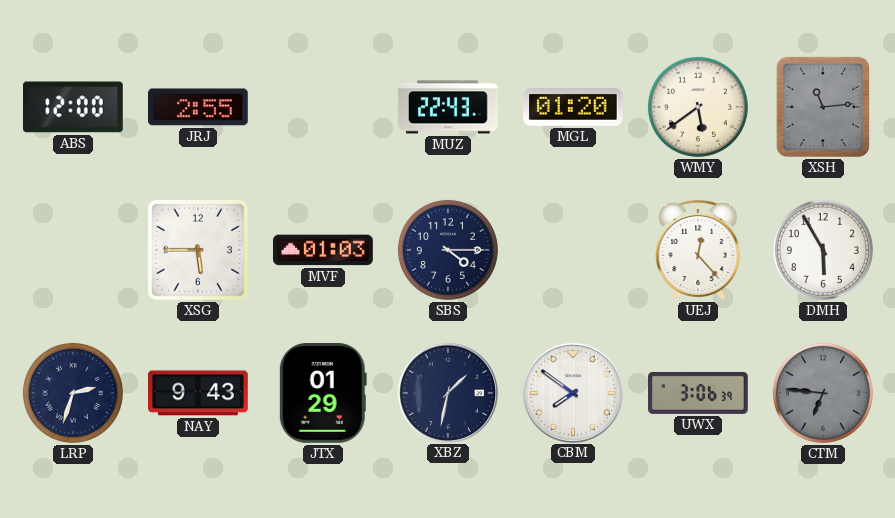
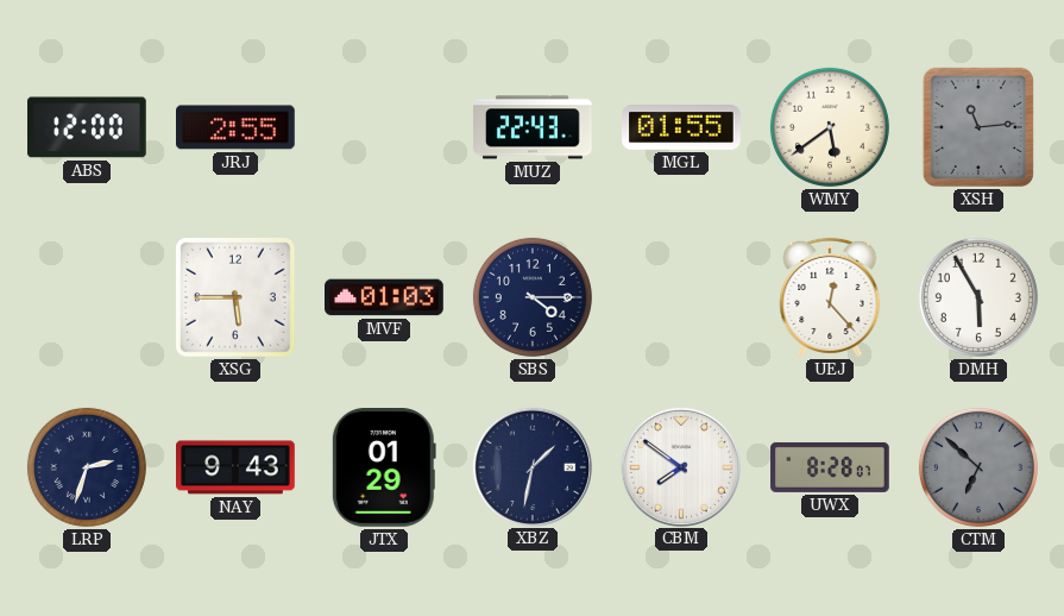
MGL: 01:20 -> 01:55 (682, 128)
UWX: 3:06 -> 8:28 (830, 467)
CTM: 6:46 -> 6:52 (978, 467)
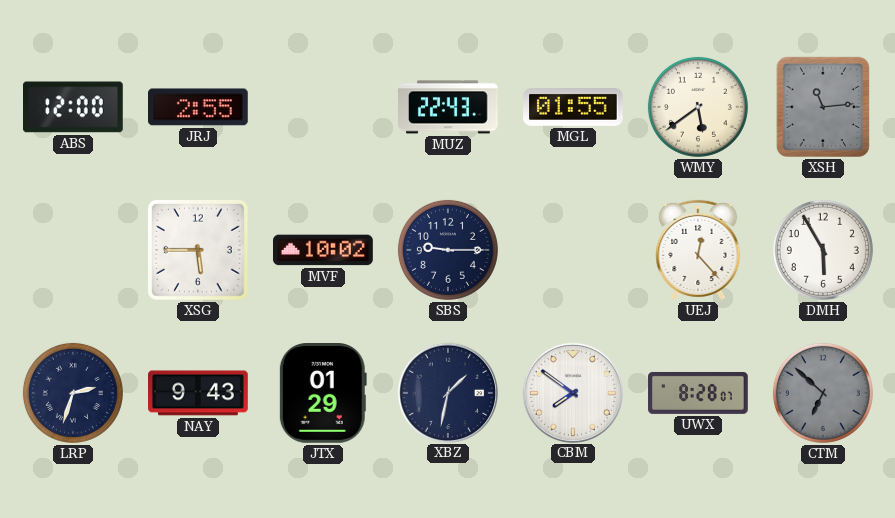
MVF: 01:03 -> 10:02 (324, 250)
SBS: 4:15 -> 9:15 (448, 250)
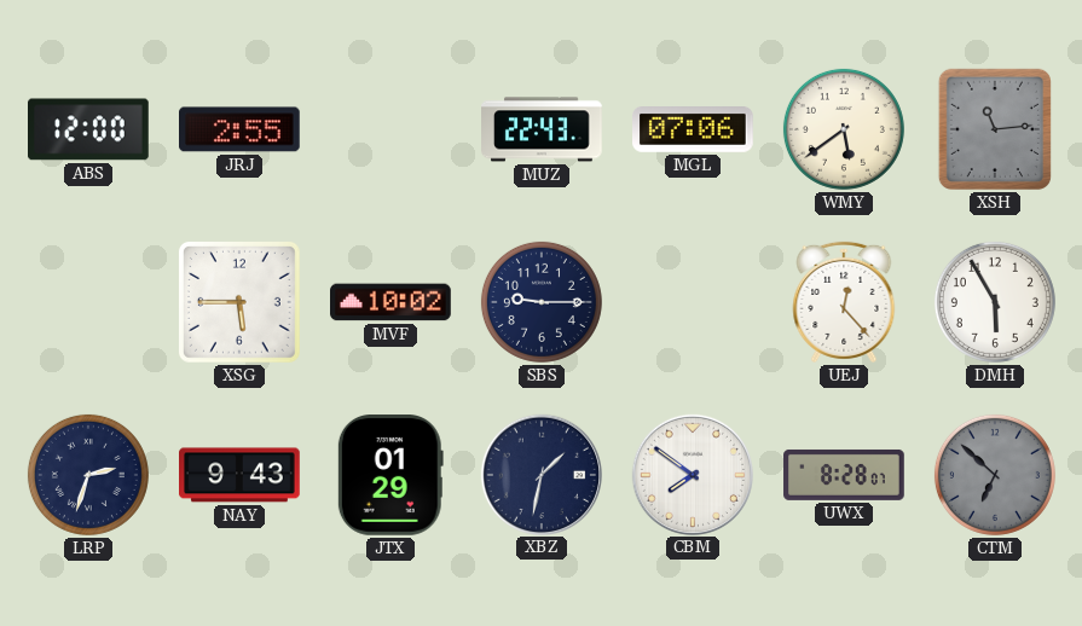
MGL: 01:55 -> 07:06 (694, 131)
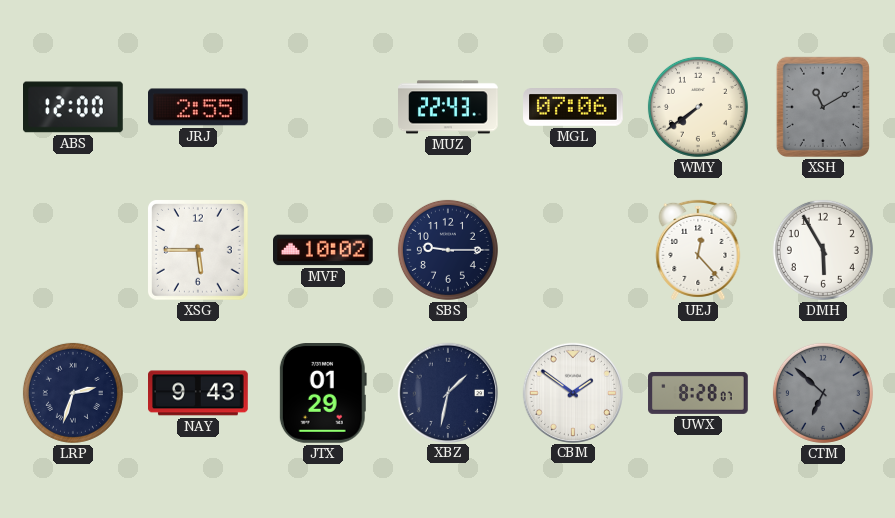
WMY: 5:39 -> 7:39 (698, 107)
XSH: 11:14 -> 11:10 (823, 107)
CBM: 7:51 -> 1:51 (572, 392)
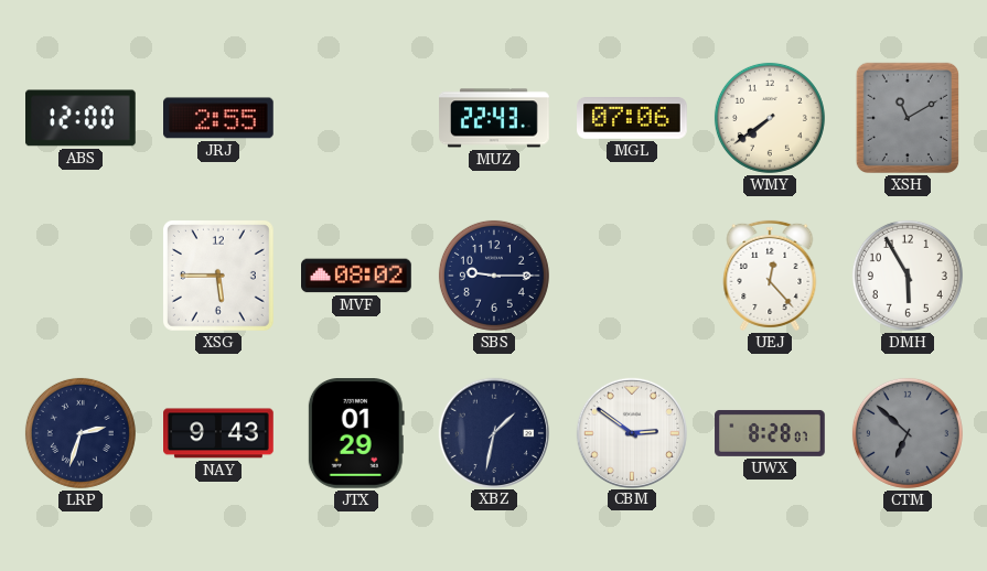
MVF: 10:02 -> 08:02 (357, 276)
CBM: 1:51 -> 2:51 (631, 432)
